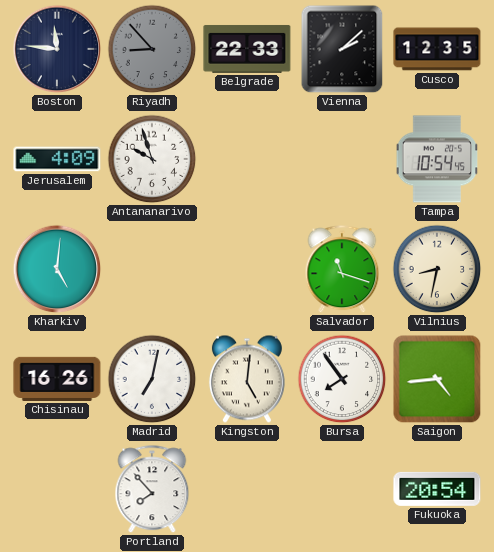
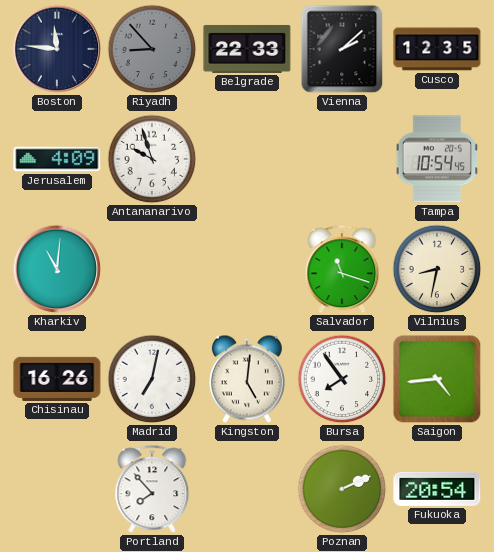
Kharkiv: 5:01 -> 11:01 (57, 269)
Poznan: none -> 2:11 (342, 489)
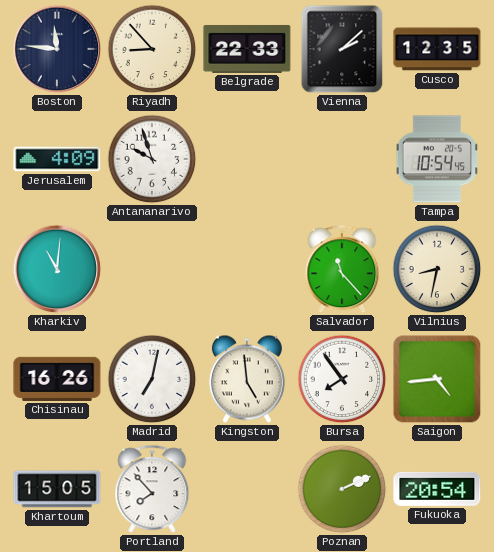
Riyadh dial: grey -> cream (152, 49)
Salvador: 11:18 -> 11:23 (342, 270)
Kingston: 5:01 -> 4:59 (247, 379)
Khartoum: none -> 15:05 (57, 489)
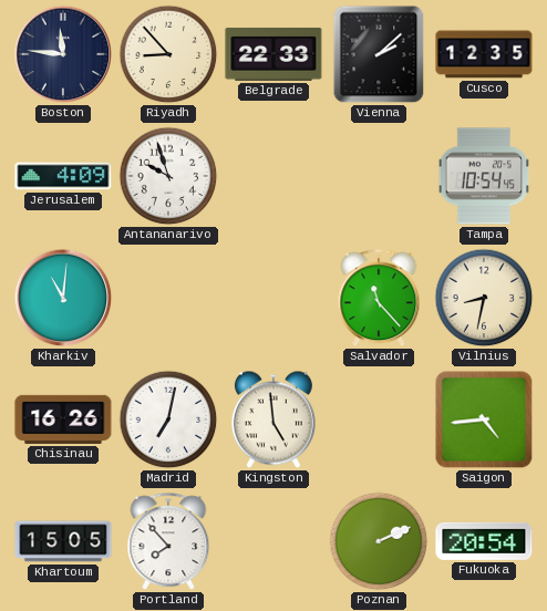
Bursa: 7:54 -> none (342, 379)
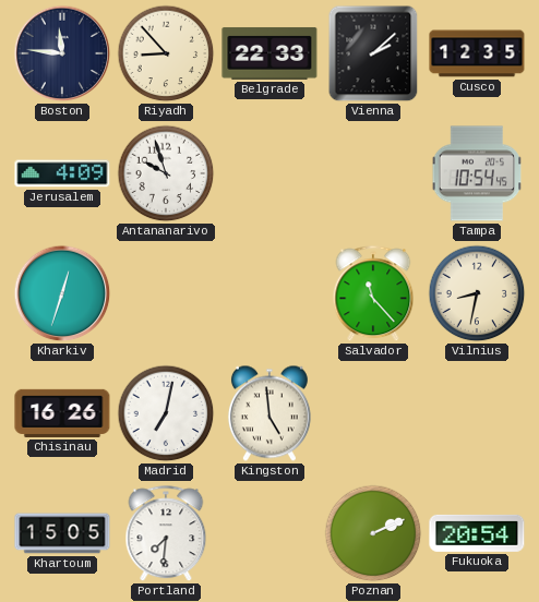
Kharkiv: 11:01 -> 12:33 (62, 293)
Saigon: 4:44 -> none (484, 420)
Portland: 7:53 -> 7:31 (166, 534)
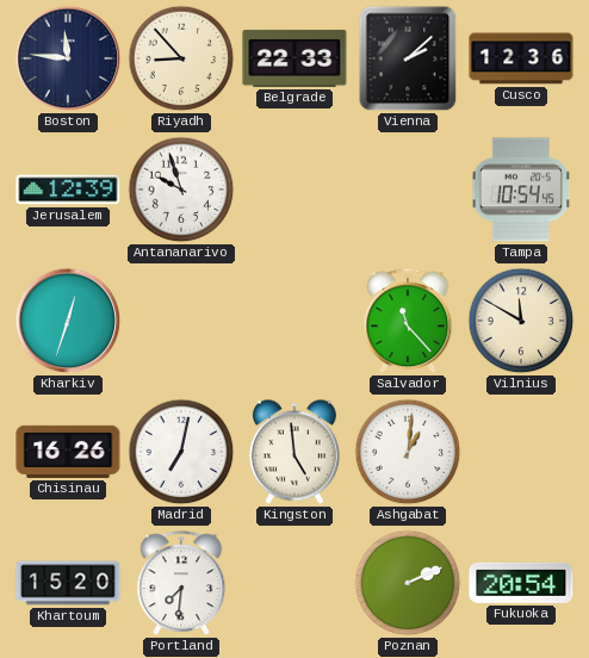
Cusco: 12:35 -> 12:36 (521, 58)
Jerusalem: 4:09 -> 12:39 (68, 190)
Vilnius: 8:32 -> 11:50 (521, 321)
Ashgabat: none -> 1:01 (408, 452)
Khartoum: 15:05 -> 15:20 (68, 583)
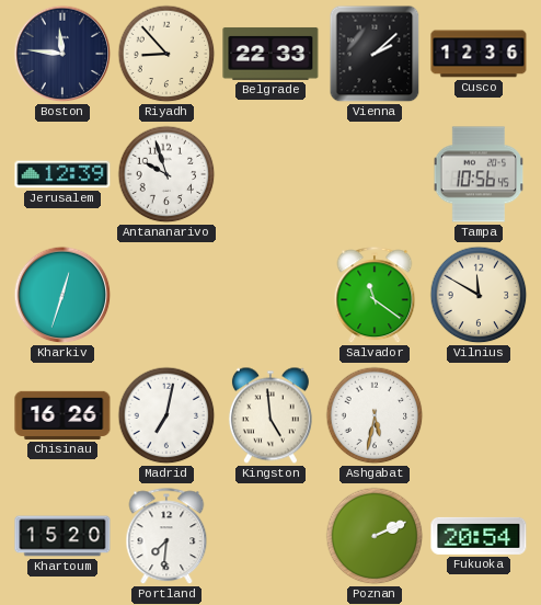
Tampa: 10:54 -> 10:56 (479, 174)
Salvador: 11:23 -> 11:21 (375, 296)
Ashgabat: 1:01 -> 5:32 (375, 415)
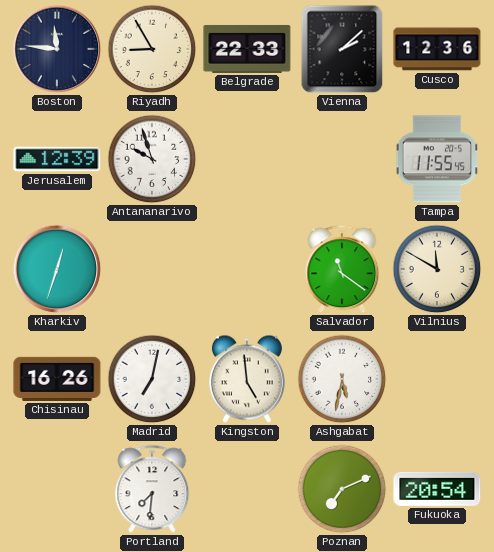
Riyadh: 8:53 -> 8:55 (152, 49)
Tampa: 10:56 -> 11:55 (437, 159)
Khartoum: 15:20 -> none (62, 536)
Poznan: 2:11 -> 7:11 (342, 489)
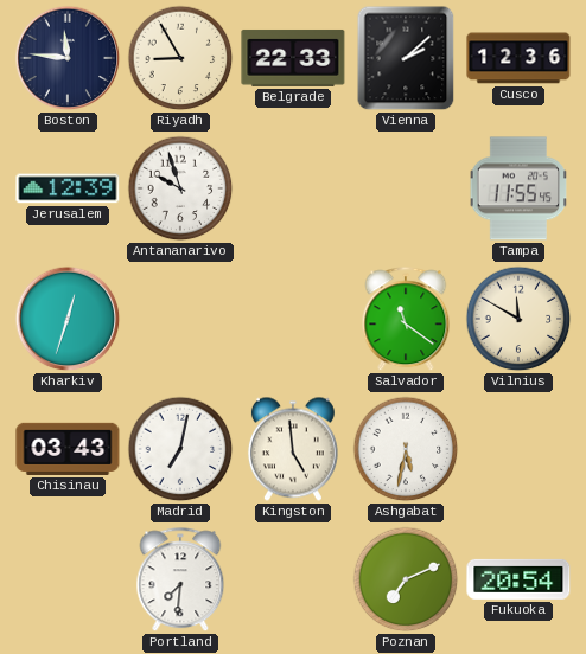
Chisinau: 16:26 -> 03:43 (68, 449)
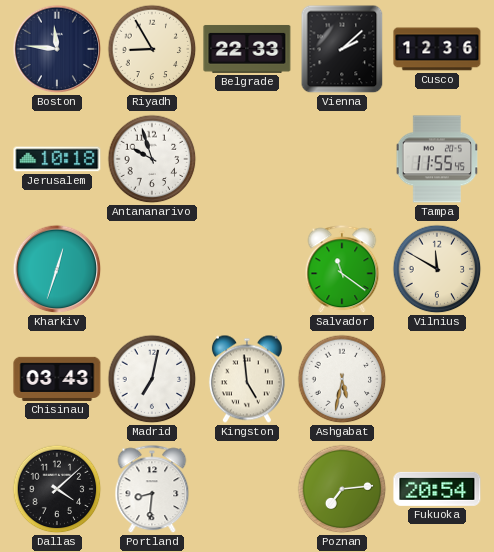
Jerusalem: 12:39 -> 10:18 (57, 159)
Dallas: none -> 4:08 (57, 489)
Portland: 7:31 -> 8:31 (152, 490)
Poznan: 7:11 -> 7:14 (342, 489)
